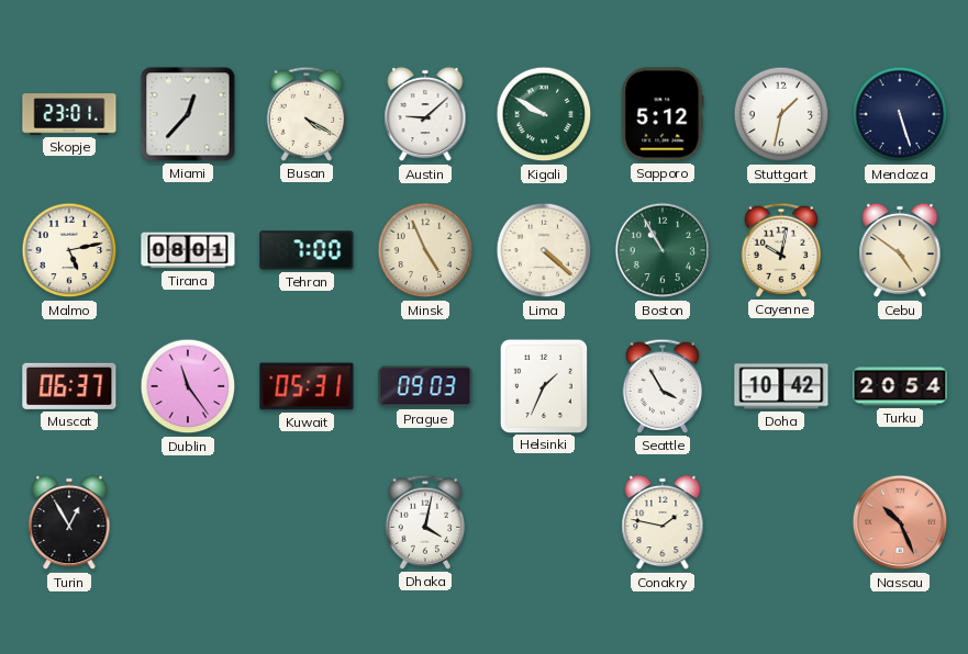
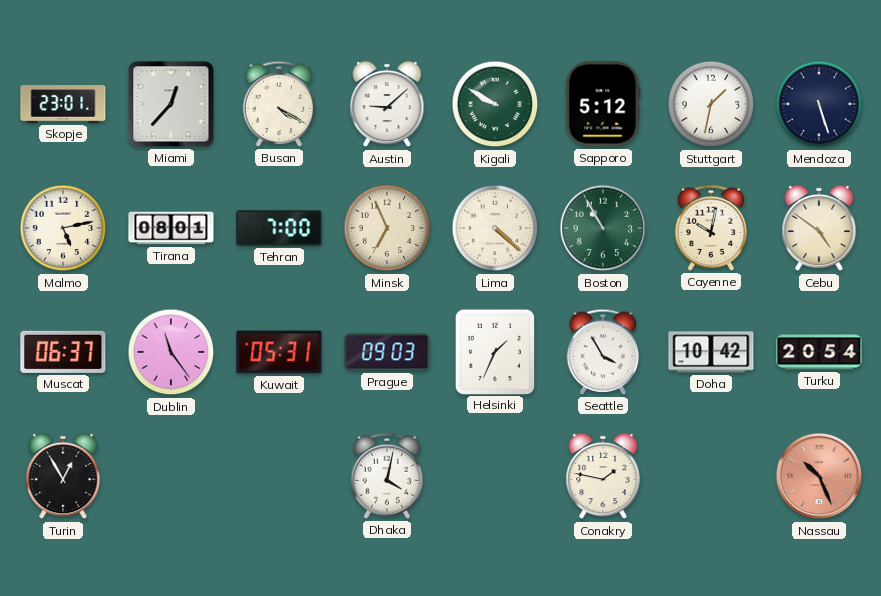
Minsk: 4:56 -> 6:56 (387, 228)
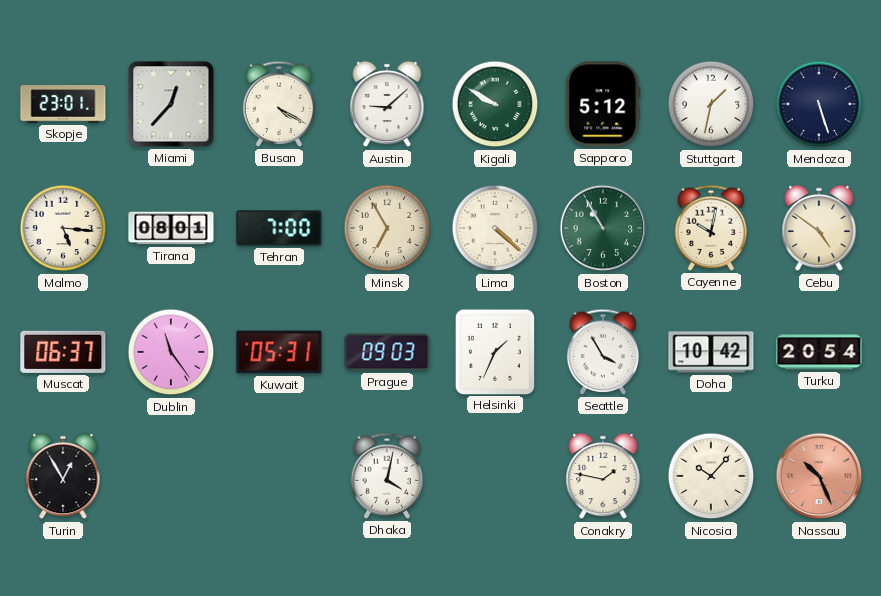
Malmo: 5:13 -> 5:16 (63, 228)
Minsk: 6:56 -> 6:55 (387, 228)
Nicosia: none -> 10:07 (711, 476)
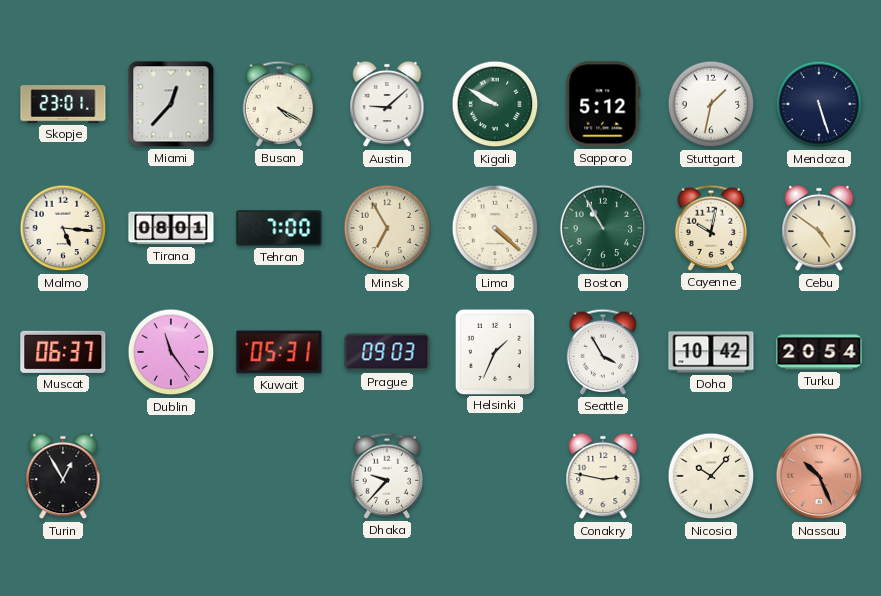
Dhaka: 4:02 -> 9:37 (387, 476)
Conakry: 1:47 -> 2:47 (603, 476)
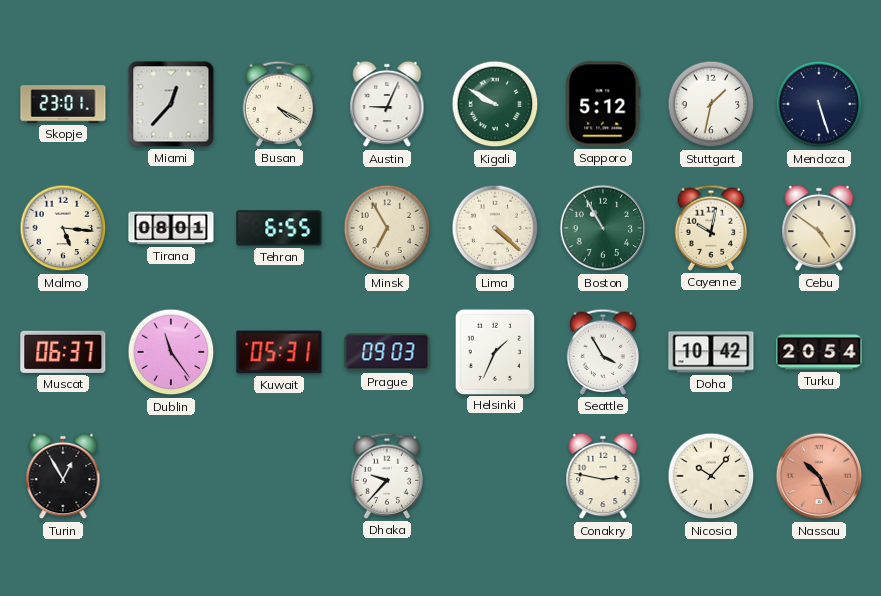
Austin: 9:08 -> 9:04 (387, 104)
Tehran: 7:00 -> 6:55 (279, 228)
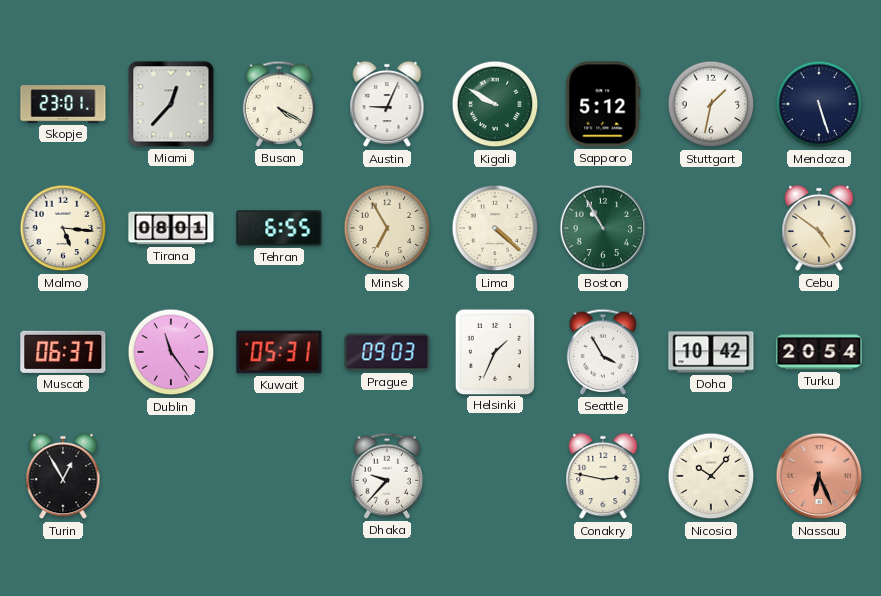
Cayenne: 10:02 -> none (711, 228)
Nassau: 10:26 -> 6:26 (819, 476)
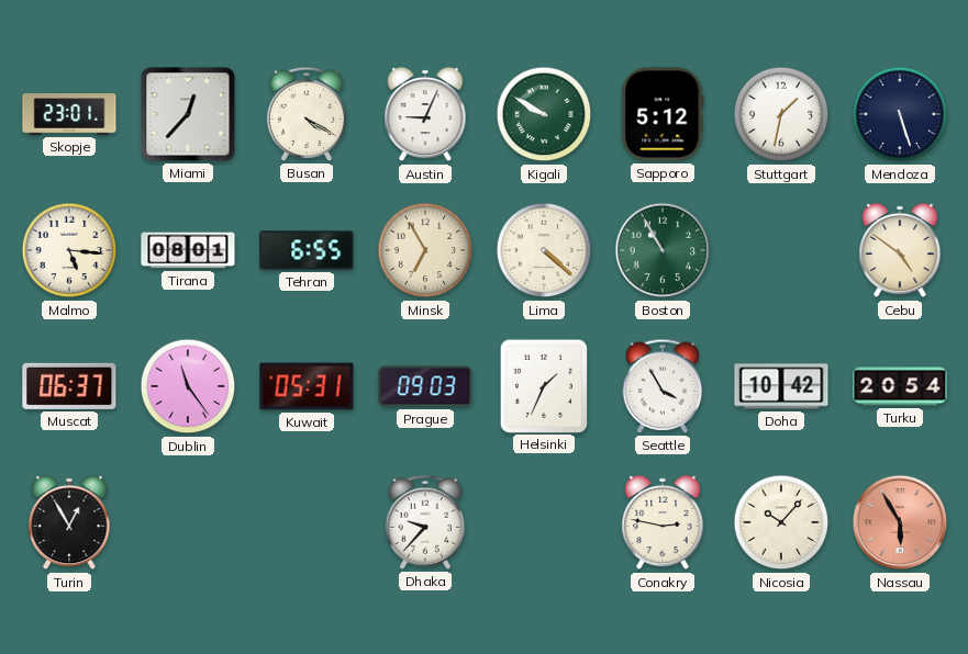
Nassau: 6:26 -> 5:55 (900, 522)
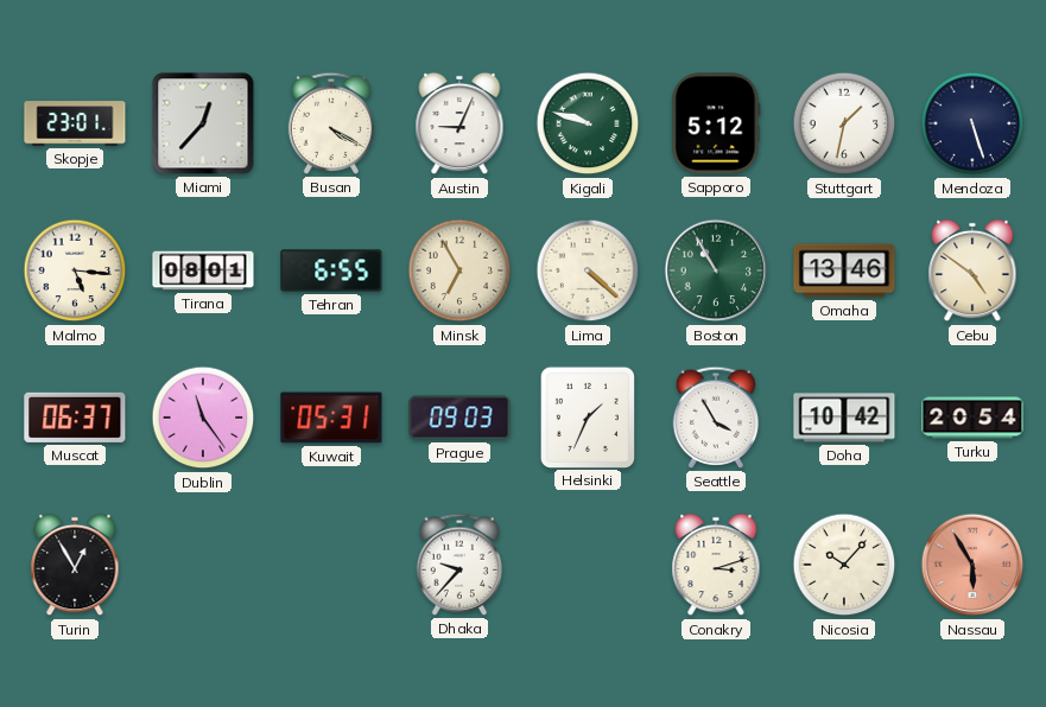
Kigali: 9:50 -> 9:48 (588, 123)
Omaha: none -> 13:46 (844, 270)
Conakry: 2:47 -> 3:12 (716, 565)
